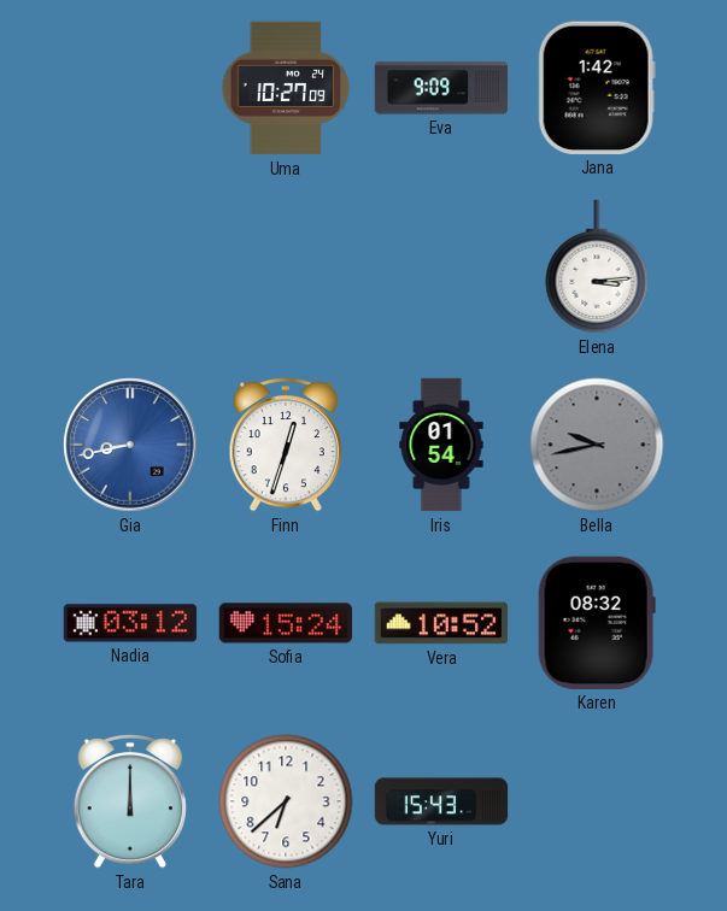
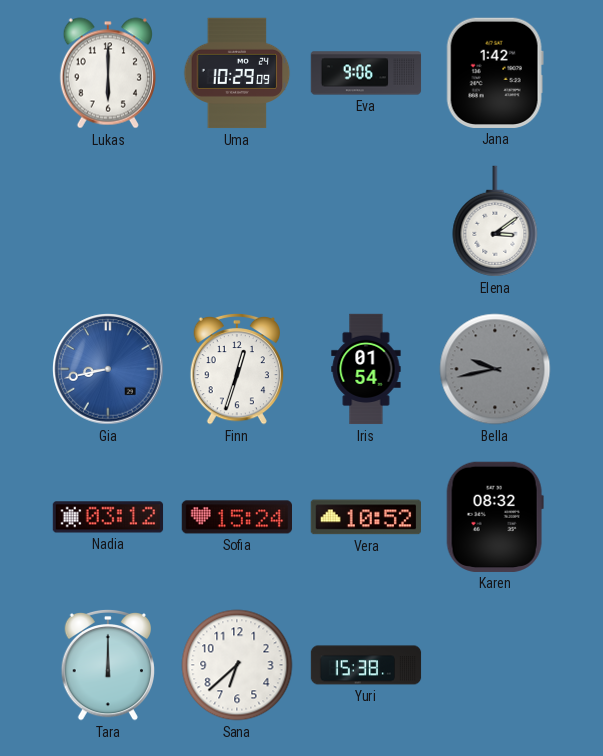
Lukas: none -> 6:00 (108, 73)
Uma: 10:27 -> 10:29 (237, 73)
Eva: 9:09 -> 9:06 (366, 73)
Elena: 3:14 -> 3:09 (495, 221)
Yuri: 15:43 -> 15:38 (366, 665)
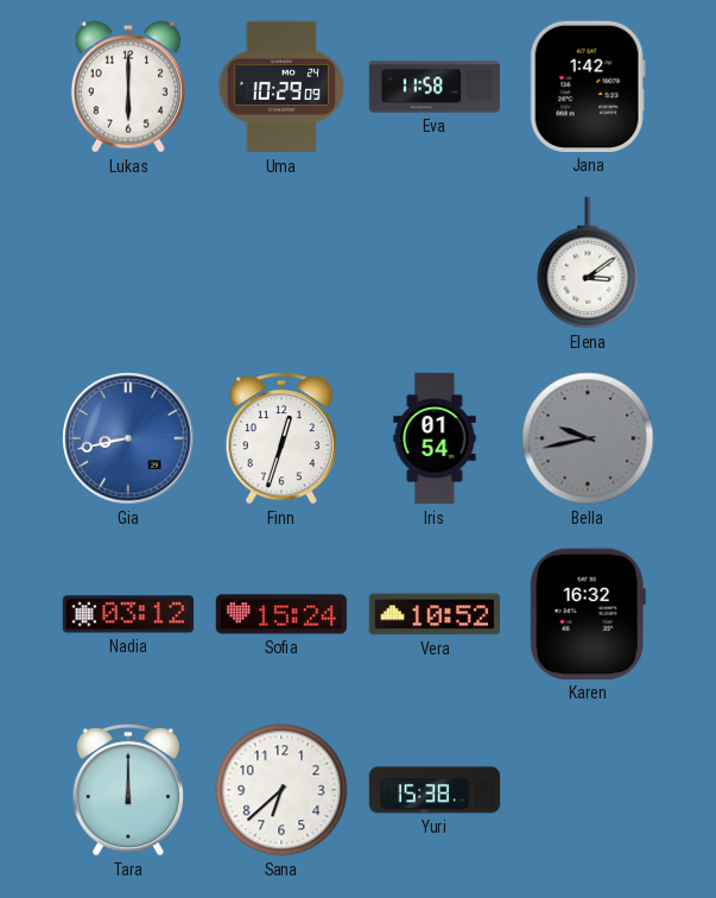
Eva: 9:06 -> 11:58 (435, 87)
Karen: 08:32 -> 16:32 (588, 614)
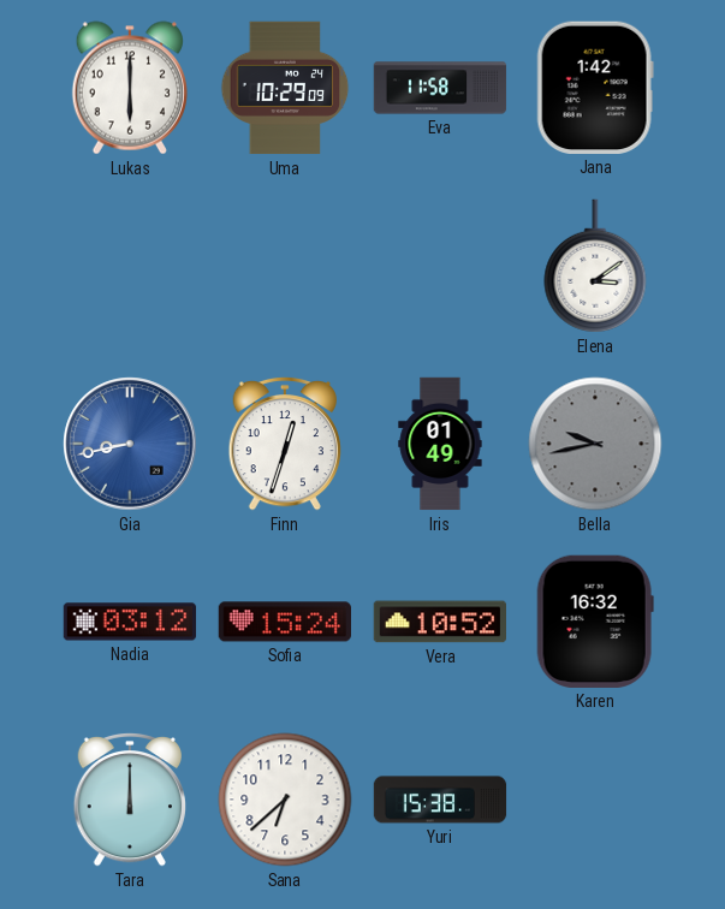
Iris: 01:54 -> 01:49 (440, 444)
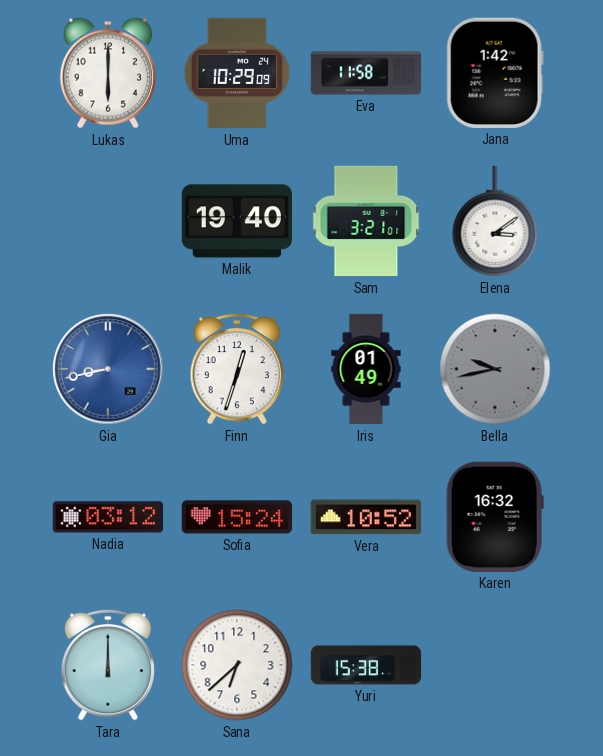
Malik: none -> 19:40 (236, 221)
Sam: none -> 3:21 (366, 221)
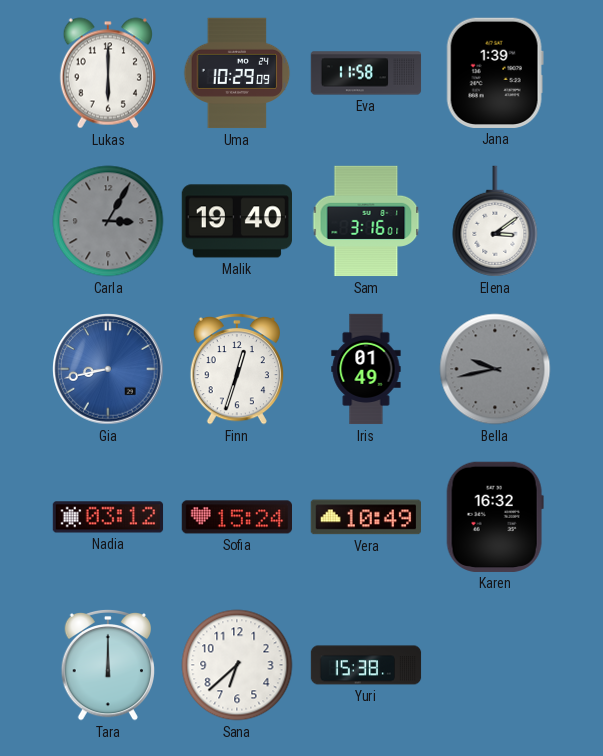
Jana: 1:42 -> 1:39 (495, 73)
Carla: none -> 3:05 (108, 221)
Sam: 3:21 -> 3:16 (366, 221)
Vera: 10:52 -> 10:49 (365, 517)
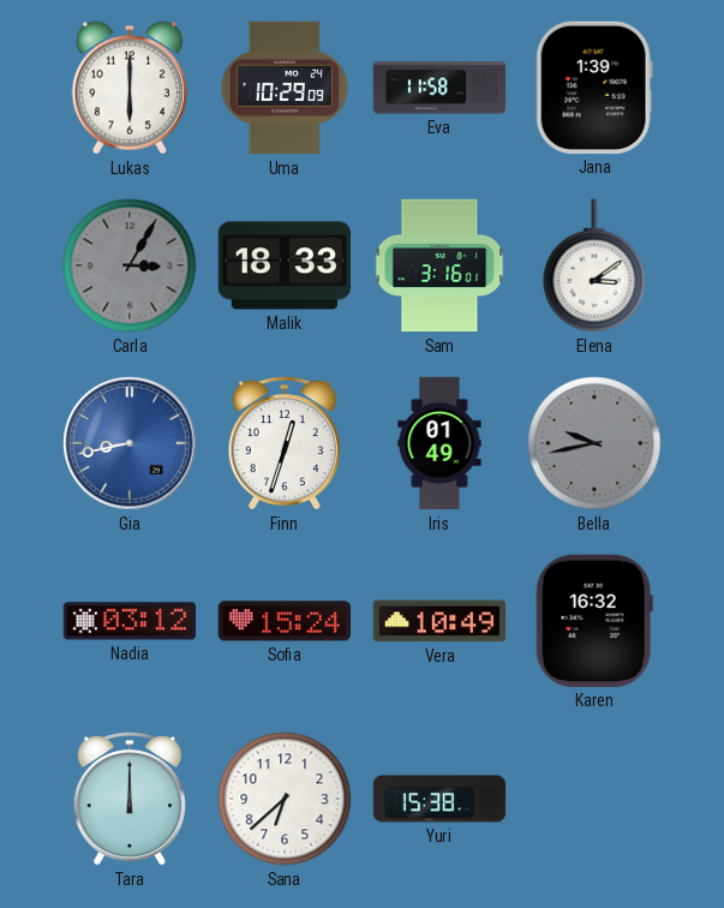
Malik: 19:40 -> 18:33 (283, 265)
